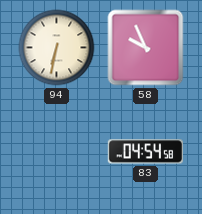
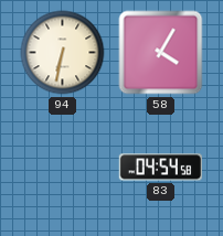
58: 9:56 -> 4:05 (161, 53)
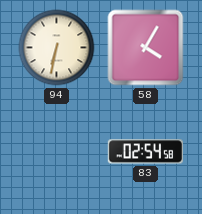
83: 04:54 -> 02:54 (145, 152)
